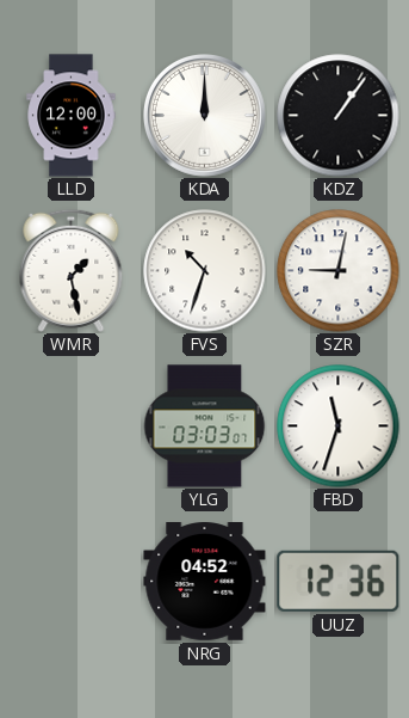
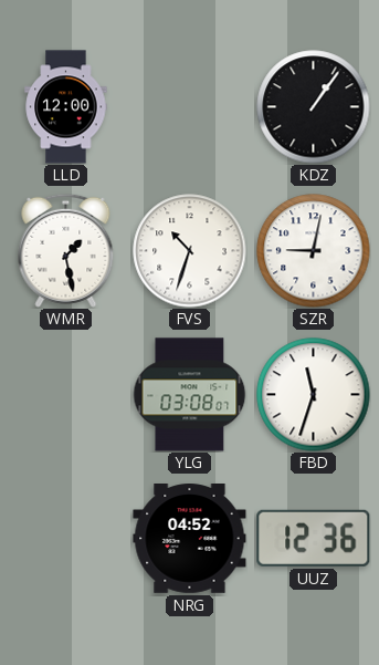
KDA: 12:00 -> none (205, 116)
YLG: 03:03 -> 03:08 (189, 395)
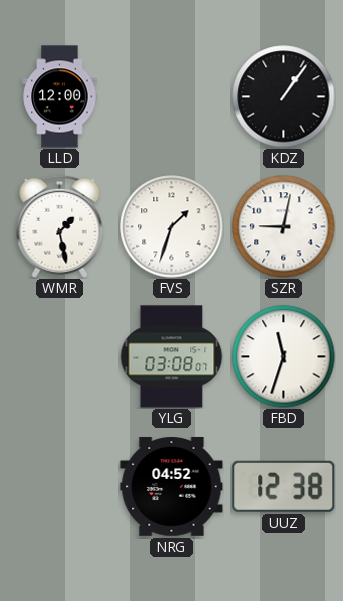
FVS: 10:33 -> 1:33 (172, 227)
UUZ: 12:36 -> 12:38 (284, 486)
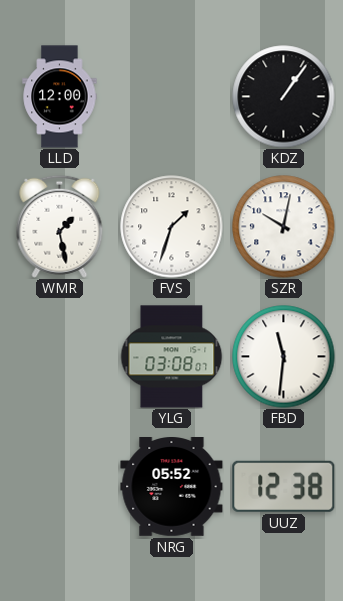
SZR: 9:02 -> 10:02 (284, 227)
FBD: 11:33 -> 11:31 (284, 357)
NRG: 04:52 -> 05:52 (172, 487)
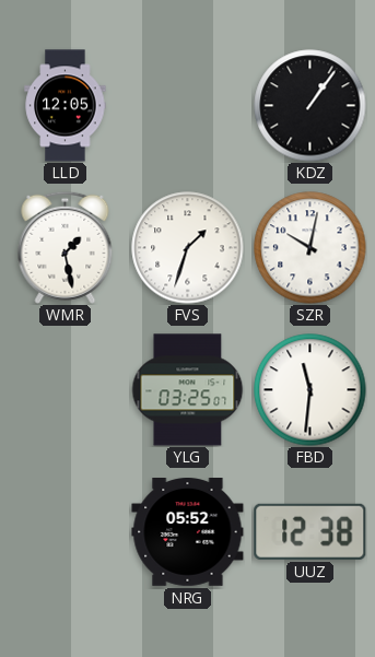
LLD: 12:00 -> 12:05 (66, 106)
YLG: 03:08 -> 03:25 (187, 390)
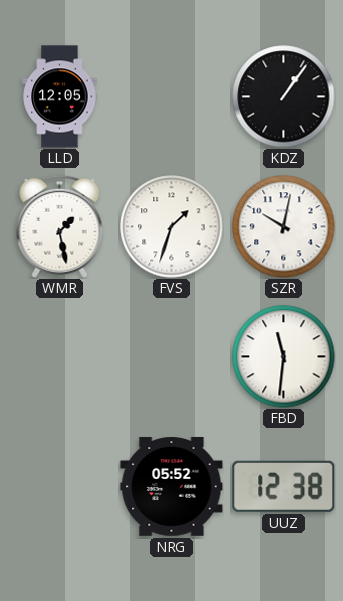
YLG: 03:25 -> none (187, 390)
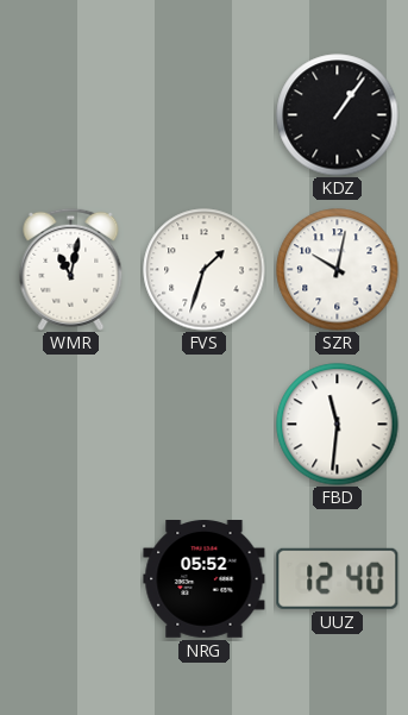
LLD: 12:05 -> none (60, 97)
WMR: 1:28 -> 11:02 (71, 269)
UUZ: 12:38 -> 12:40 (338, 578)
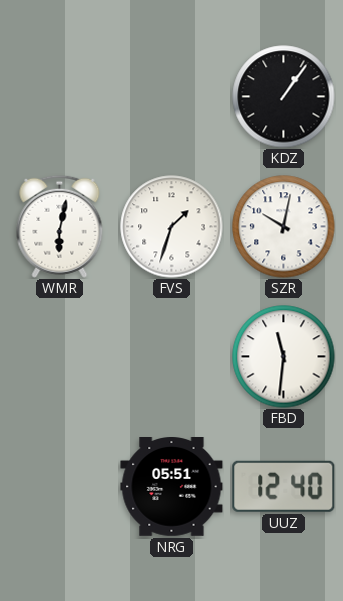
WMR: 11:02 -> 6:02 (60, 226)
NRG: 05:52 -> 05:51 (172, 487)
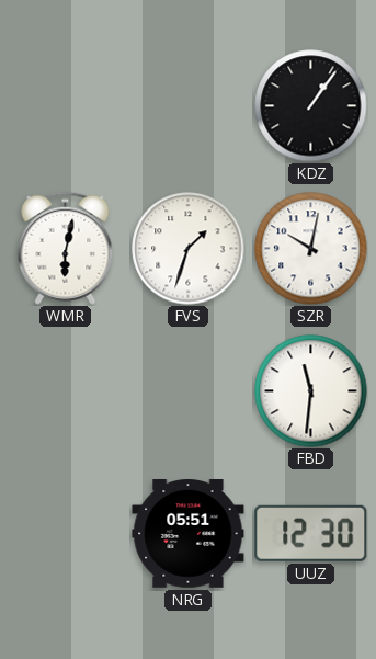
UUZ: 12:40 -> 12:30 (311, 533)
